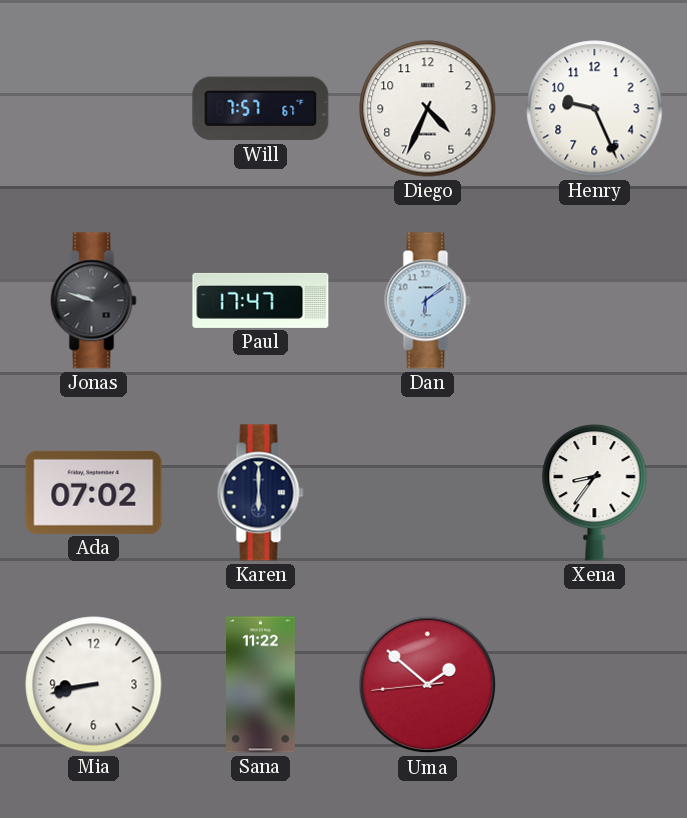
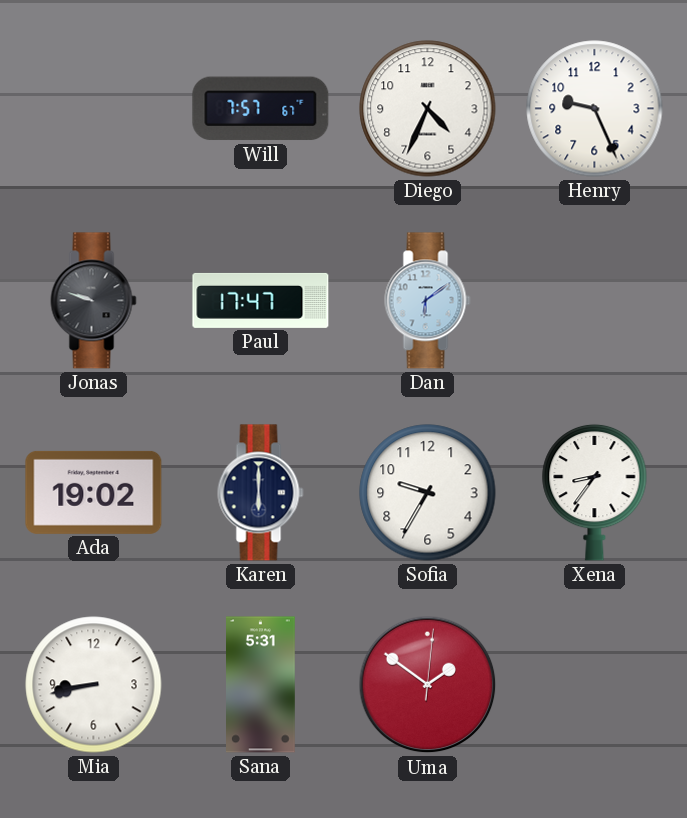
Ada: 07:02 -> 19:02 (94, 492)
Sofia: none -> 9:35 (428, 493)
Sana: 11:22 -> 5:31 (261, 685)
Uma: 1:51:44 -> 1:51:01 (428, 685)
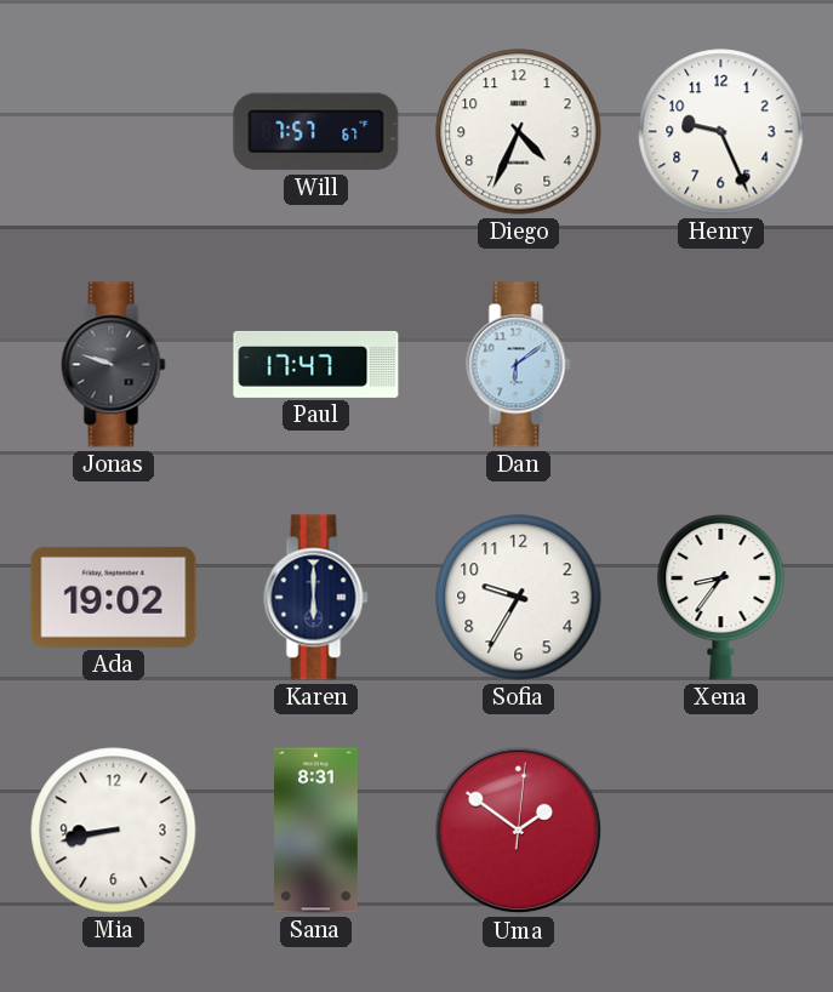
Sana: 5:31 -> 8:31 (316, 831)
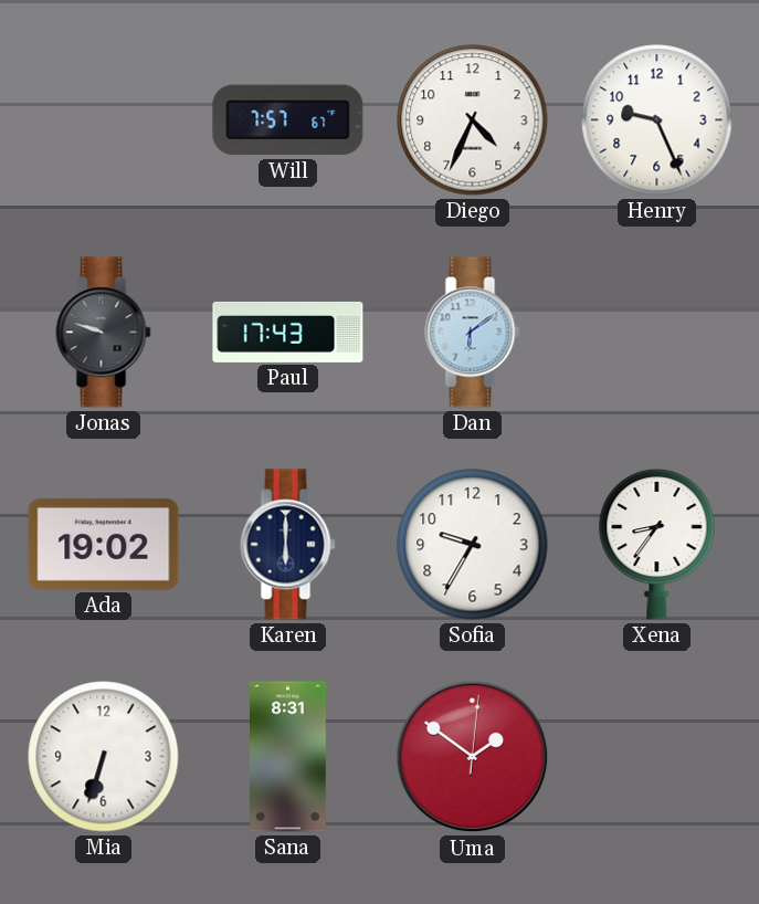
Paul: 17:47 -> 17:43 (288, 332)
Mia: 8:43 -> 6:33 (104, 757)
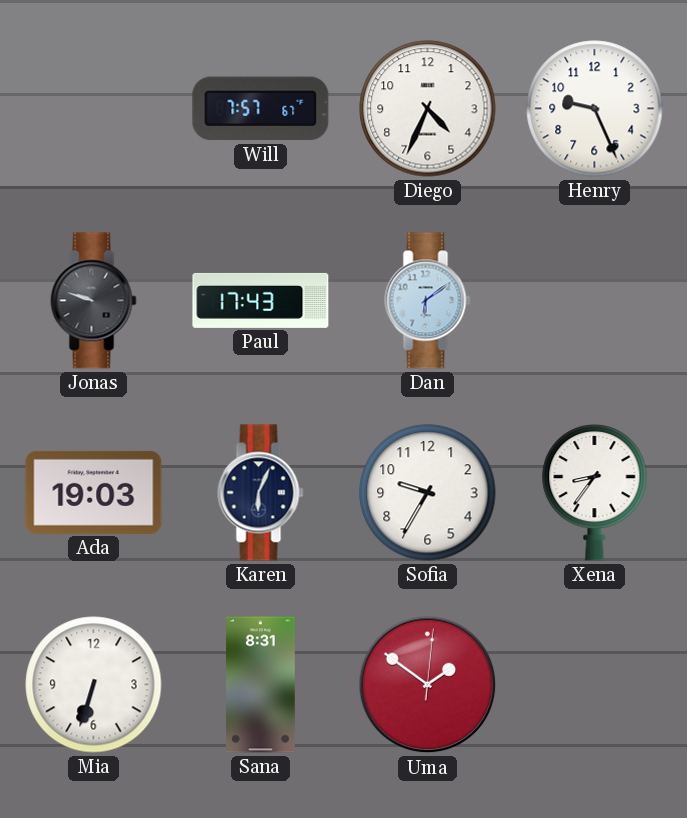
Ada: 19:02 -> 19:03 (94, 492)
Karen: 6:00 -> 6:04 (261, 493)
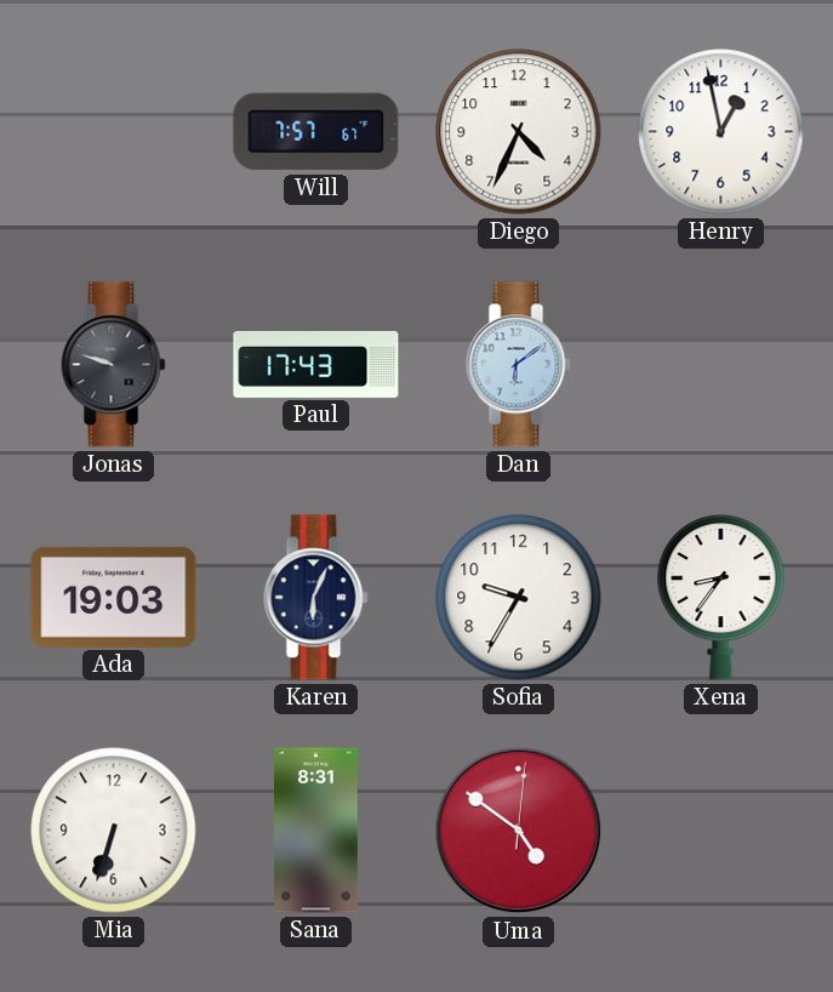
Henry: 9:26 -> 12:58 (721, 132)
Uma: 1:51 -> 4:51 (519, 831)
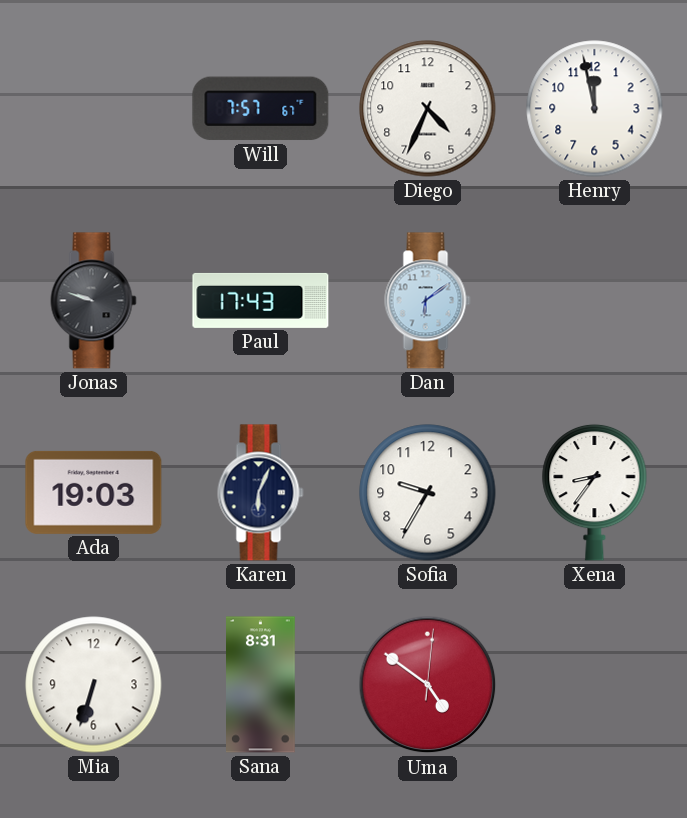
Henry: 12:58 -> 11:58 (595, 109)
